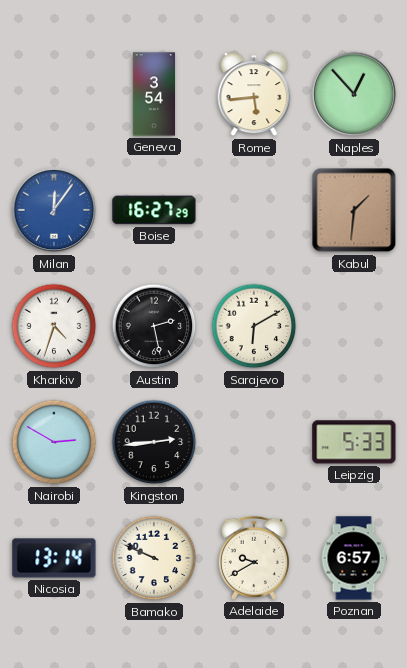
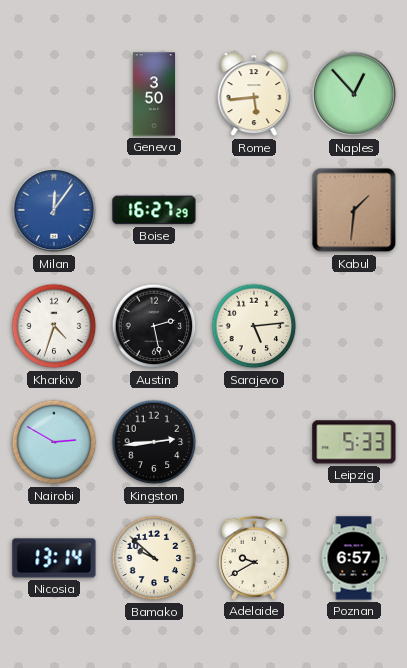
Geneva: 3:54 -> 3:50 (153, 94)
Sarajevo: 6:10 -> 5:14 (254, 326)
Bamako: 9:49 -> 9:52 (154, 558)
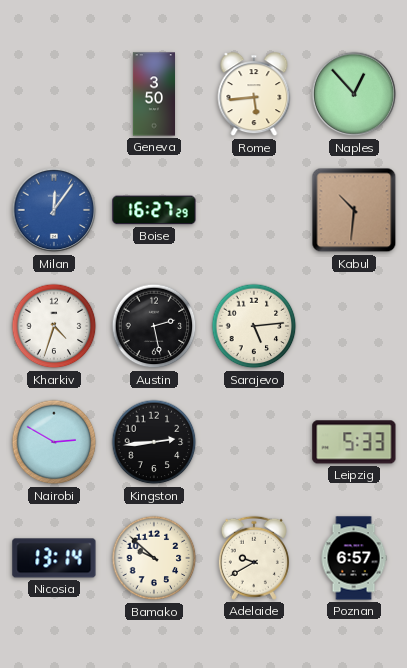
Kabul: 1:31 -> 10:31 (354, 210)
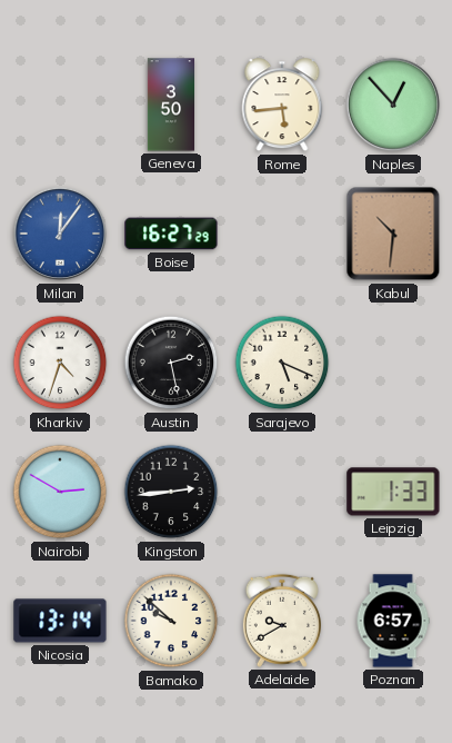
Sarajevo: 5:14 -> 5:19 (282, 363)
Leipzig: 5:33 -> 1:33 (393, 492)
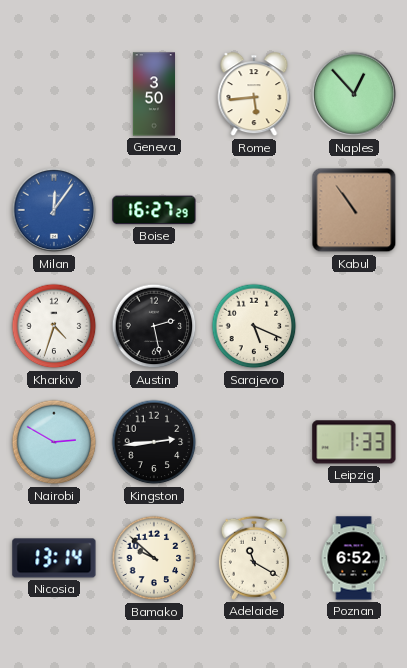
Kabul: 10:31 -> 10:54 (354, 210)
Adelaide: 9:40 -> 11:20 (254, 558)
Poznan: 6:57 -> 6:52 (354, 558)
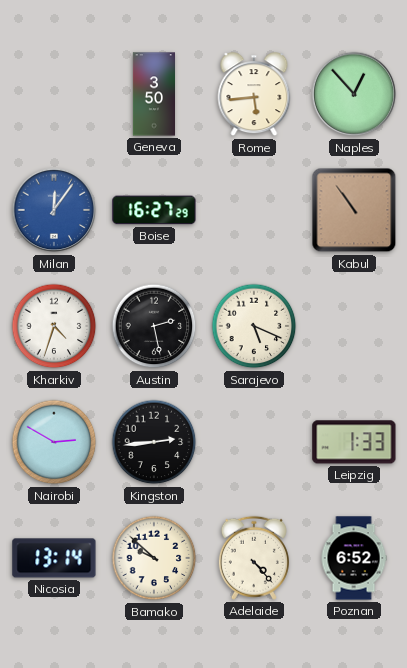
Adelaide: 11:20 -> 4:23 (254, 558)
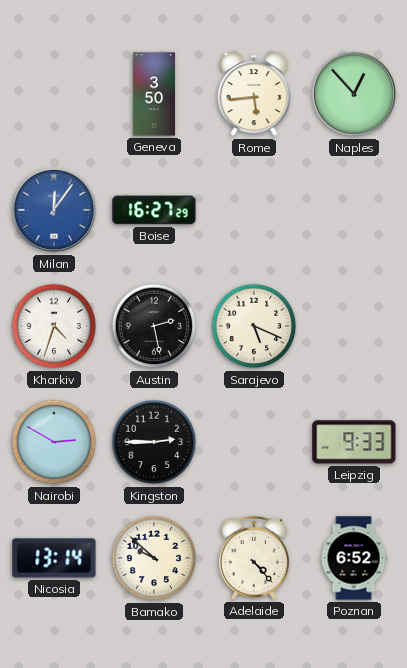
Kabul: 10:54 -> none (354, 210)
Kingston: 2:44 -> 2:45 (154, 442)
Leipzig: 1:33 -> 9:33 (354, 442)
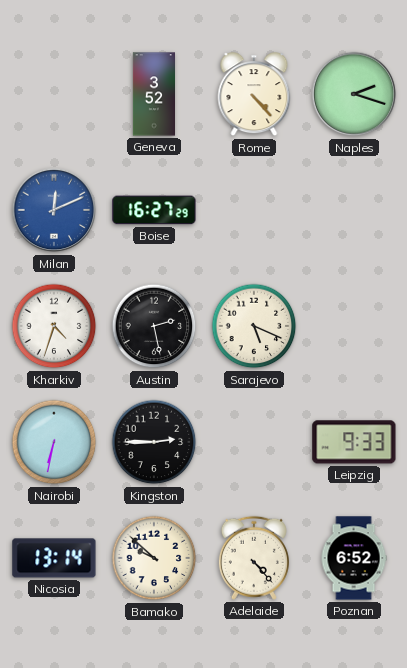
Geneva: 3:50 -> 3:52 (153, 94)
Rome: 5:44 -> 4:23 (254, 95)
Naples: 12:53 -> 2:18 (354, 94)
Milan: 12:06 -> 12:11 (54, 210)
Nairobi: 2:50 -> 6:32 (54, 442)
